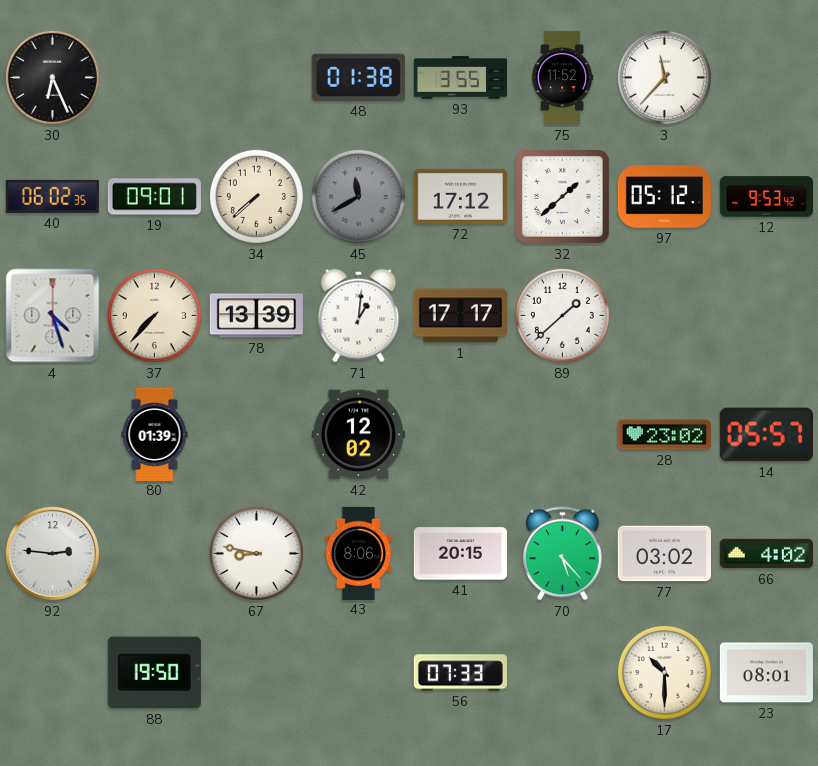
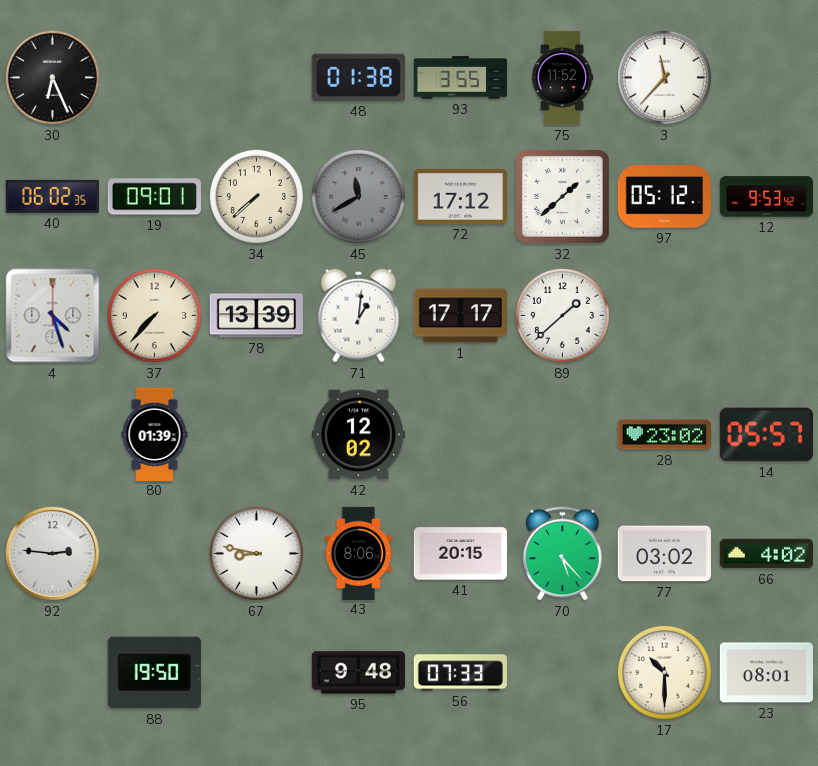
95: none -> 9:48 (358, 673)
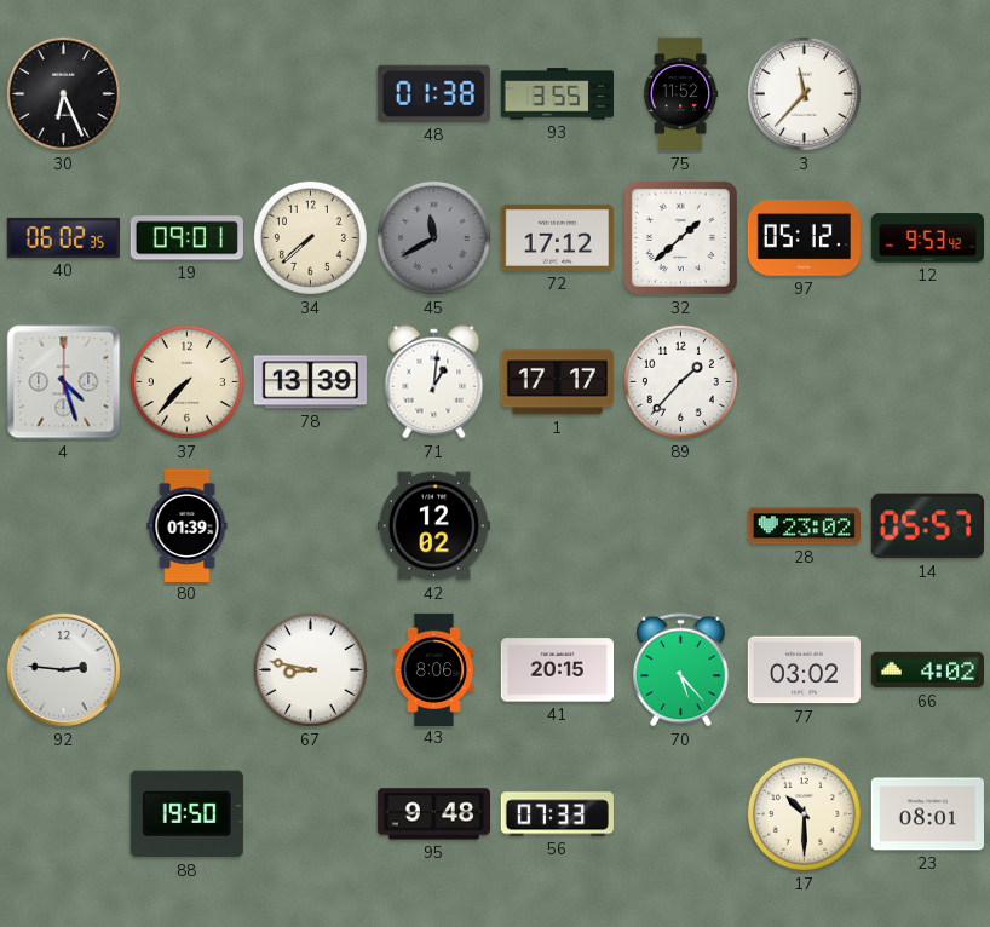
89: 1:38 -> 1:37 (680, 381)
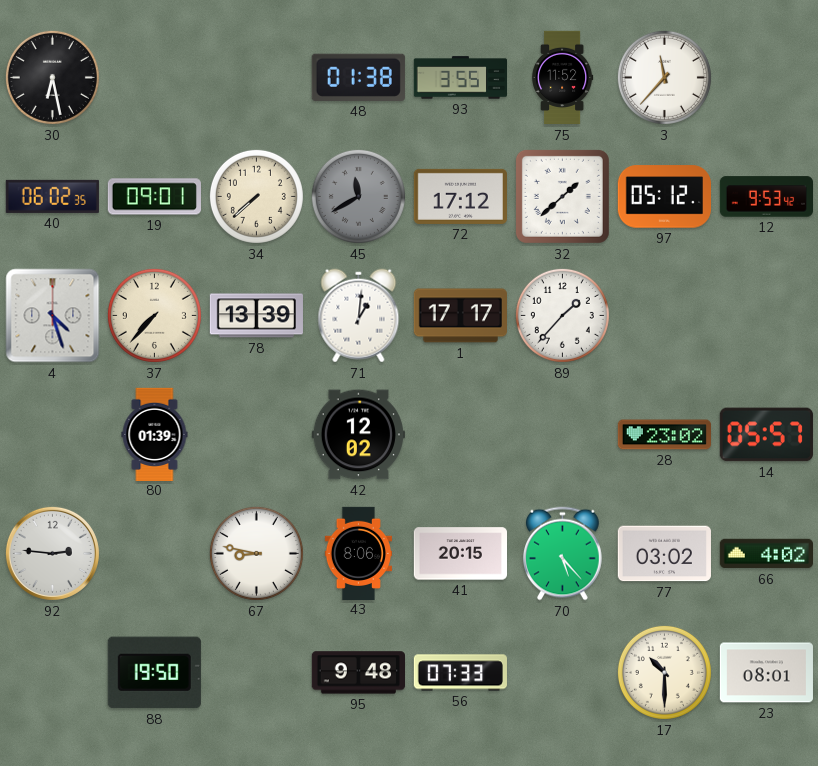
30: 6:26 -> 6:28 (52, 77)
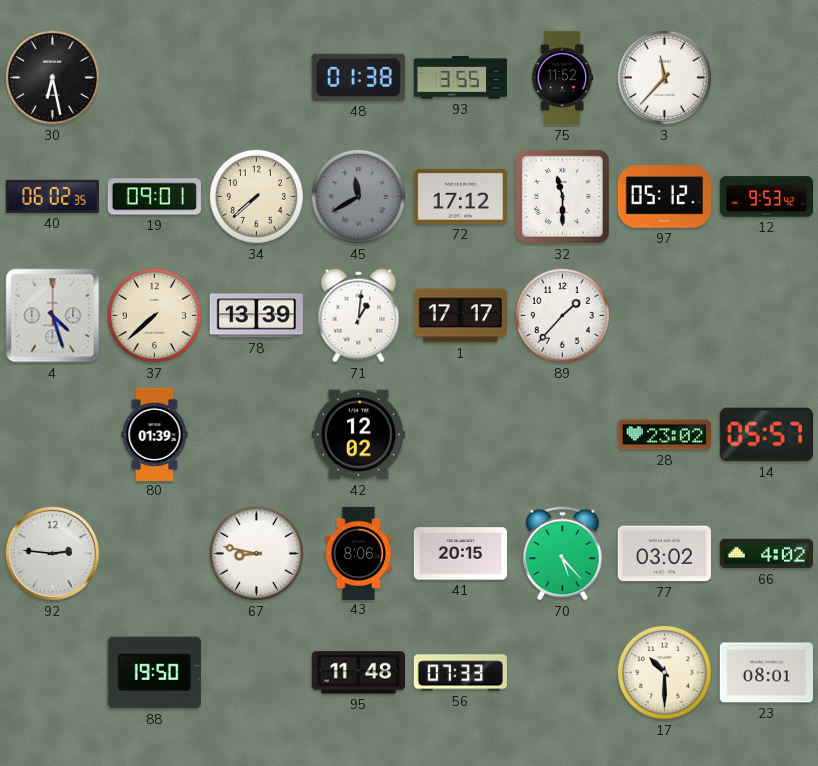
32: 1:38 -> 11:30 (562, 196)
37: 7:37 -> 7:38 (154, 315)
95: 9:48 -> 11:48 (358, 673)
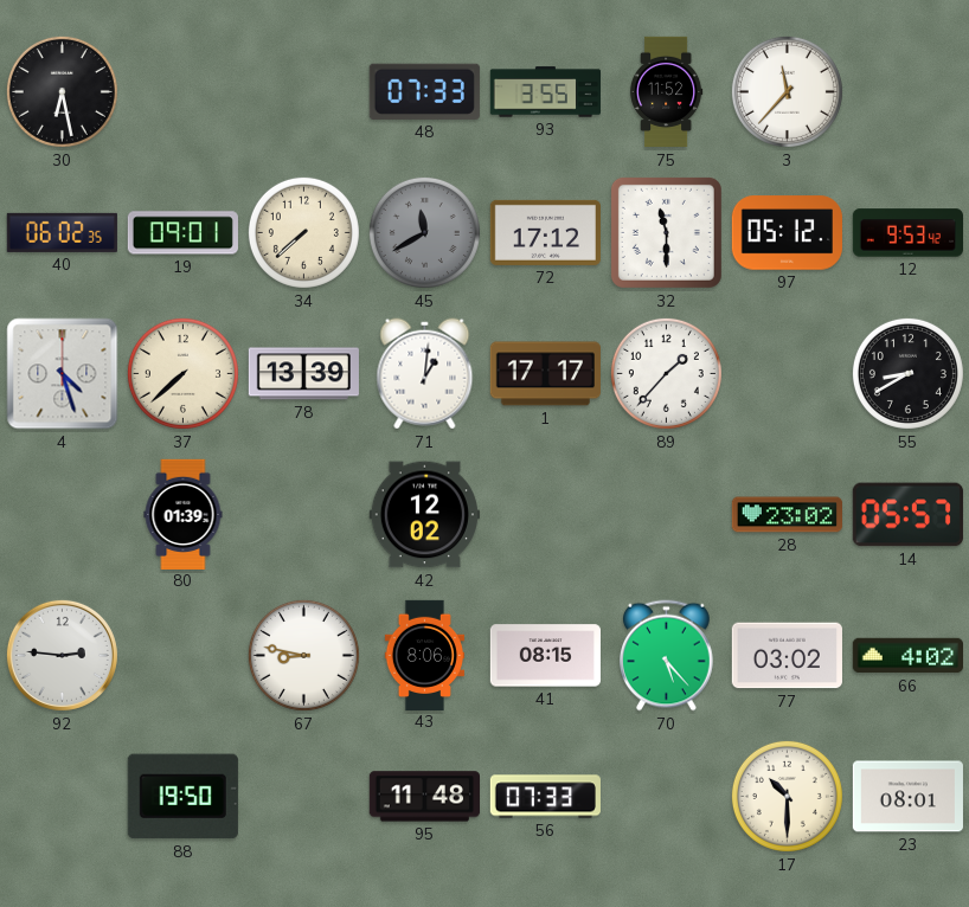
48: 01:38 -> 07:33 (424, 91)
55: none -> 8:40 (907, 373)
41: 20:15 -> 08:15 (545, 656)
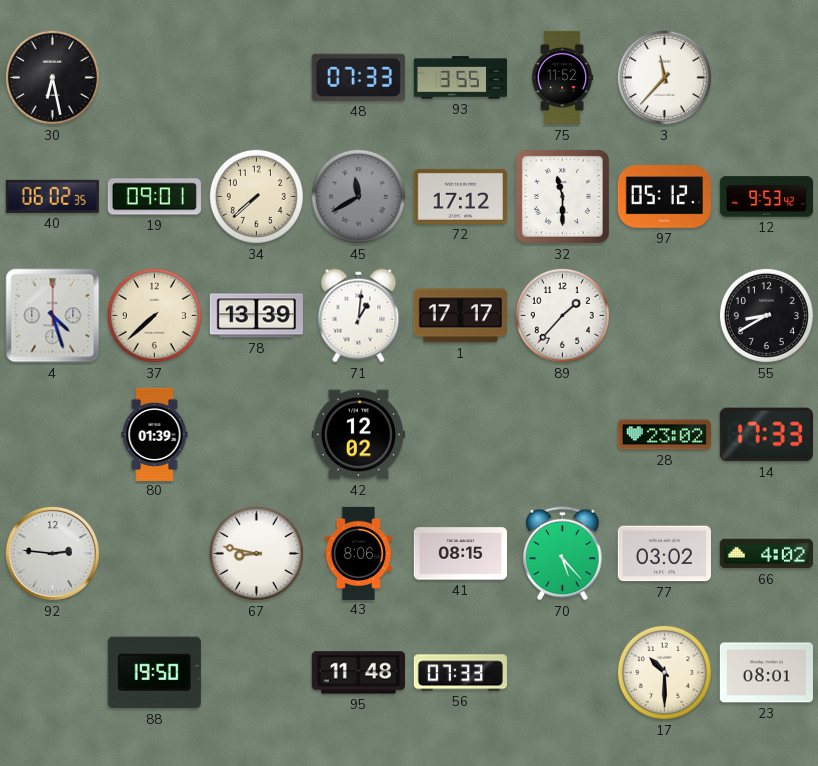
14: 05:57 -> 17:33 (766, 435)
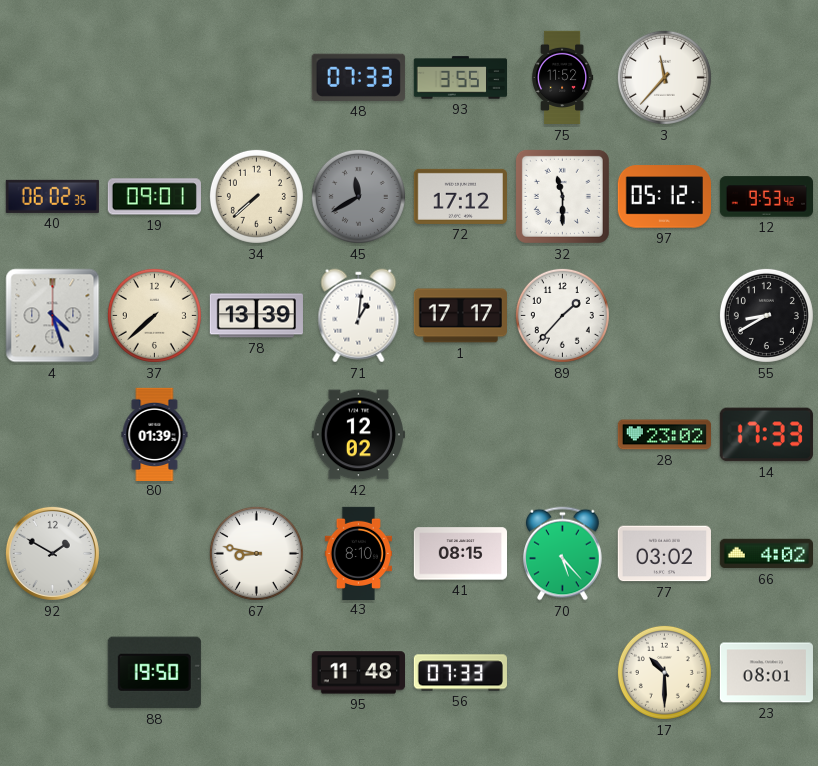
30: 6:28 -> none (52, 77)
92: 2:46 -> 1:50 (52, 553)
43: 8:06 -> 8:10 (358, 553)
